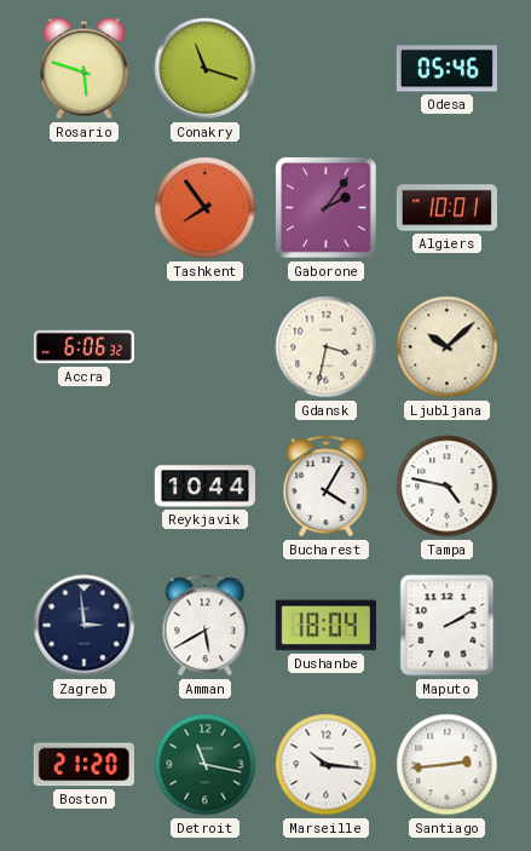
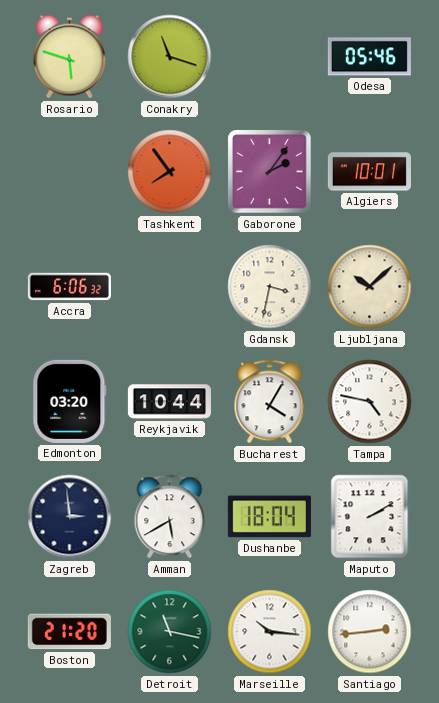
Edmonton: none -> 03:20 (70, 401)
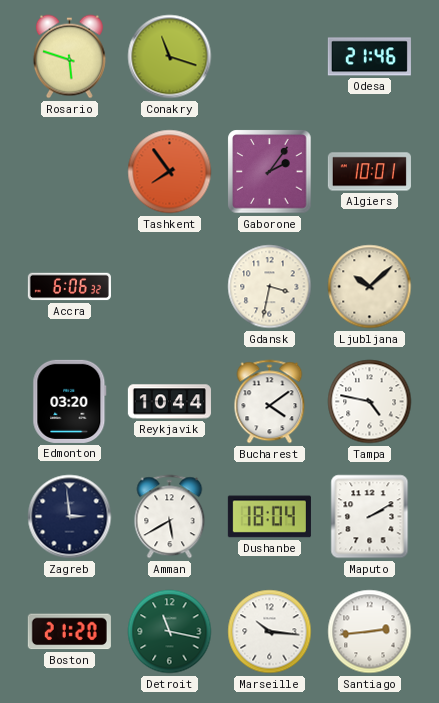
Odesa: 05:46 -> 21:46 (369, 57)
Bucharest: 4:05 -> 4:09 (270, 402)
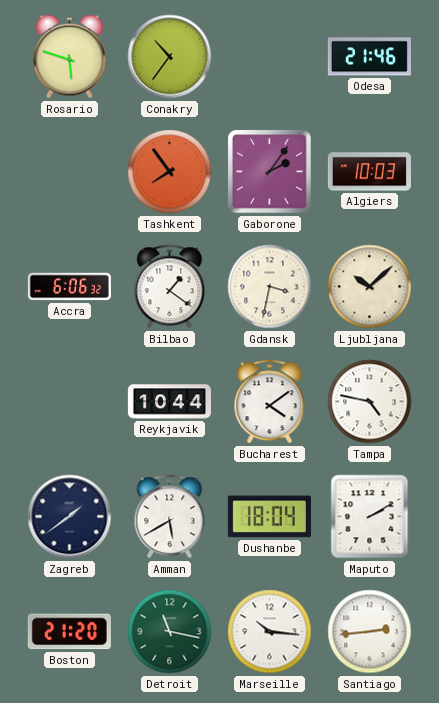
Conakry: 11:18 -> 10:36 (170, 57)
Algiers: 10:01 -> 10:03 (369, 172)
Bilbao: none -> 1:21 (170, 287)
Edmonton: 03:20 -> none (70, 401)
Zagreb: 2:59 -> 1:39 (70, 517)
